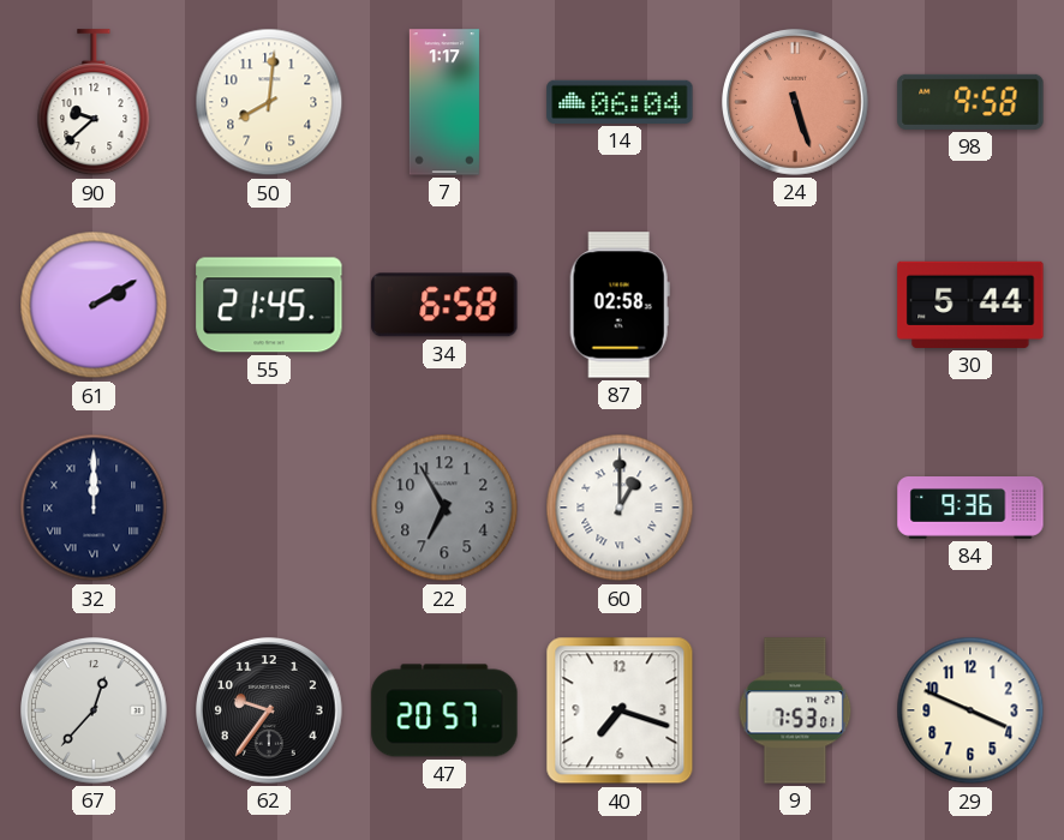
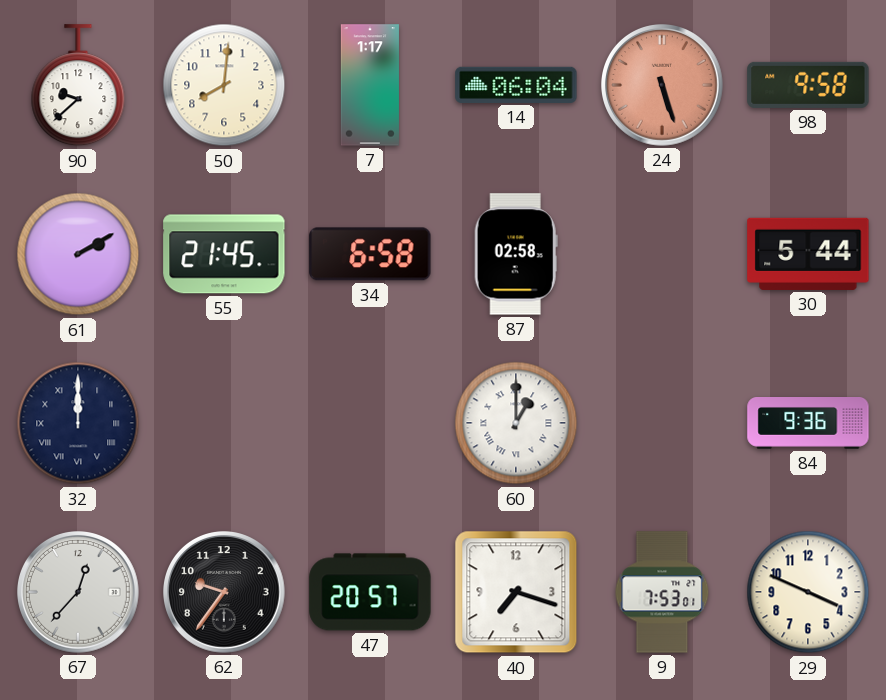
22: 6:55 -> none (444, 508)
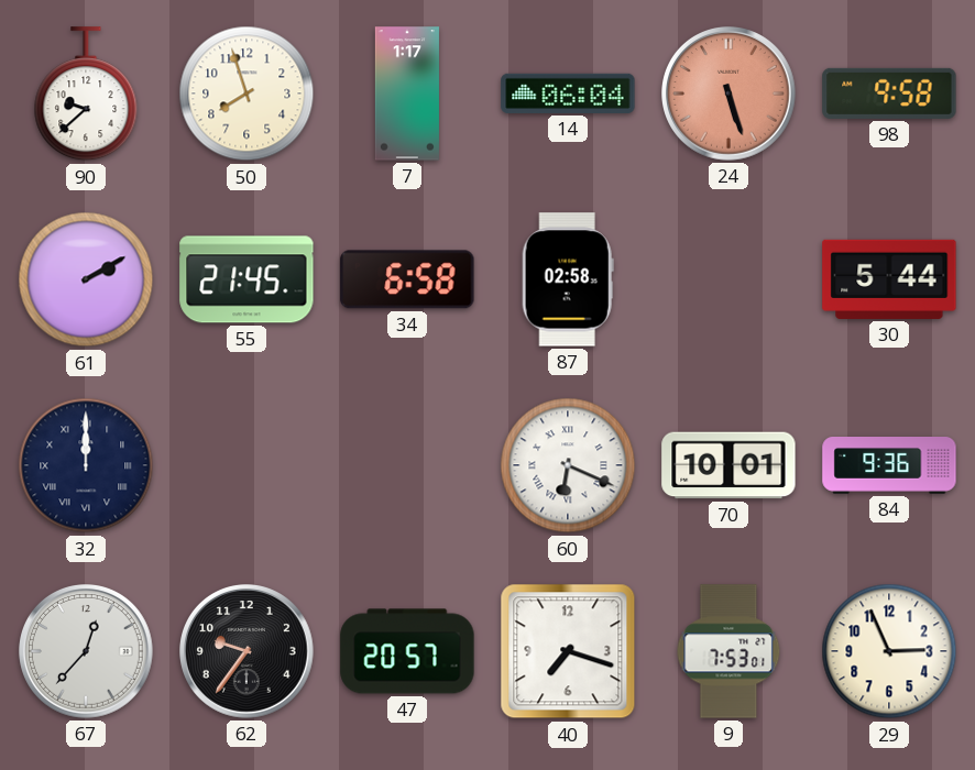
50: 8:01 -> 7:57 (247, 94)
60: 1:00 -> 6:19 (568, 465)
70: none -> 10:01 (728, 465)
29: 3:49 -> 2:56 (889, 651)
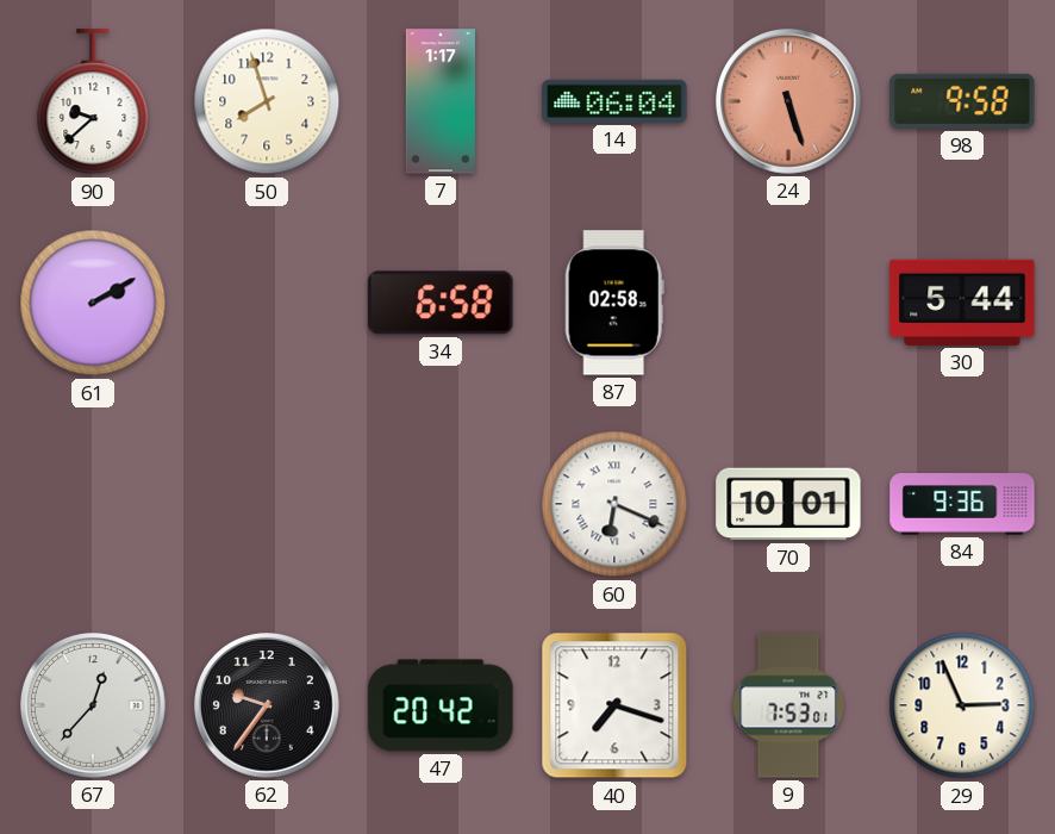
55: 21:45 -> none (247, 279)
32: 12:00 -> none (86, 465)
47: 20:57 -> 20:42 (441, 705)
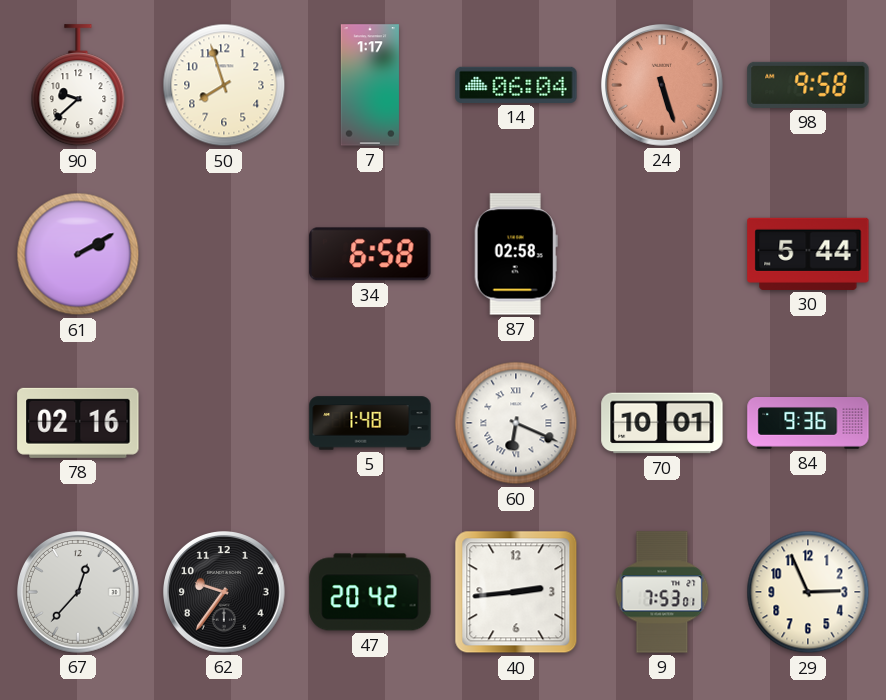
78: none -> 02:16 (78, 423)
5: none -> 1:48 (370, 423)
40: 7:18 -> 2:44 (516, 592)
